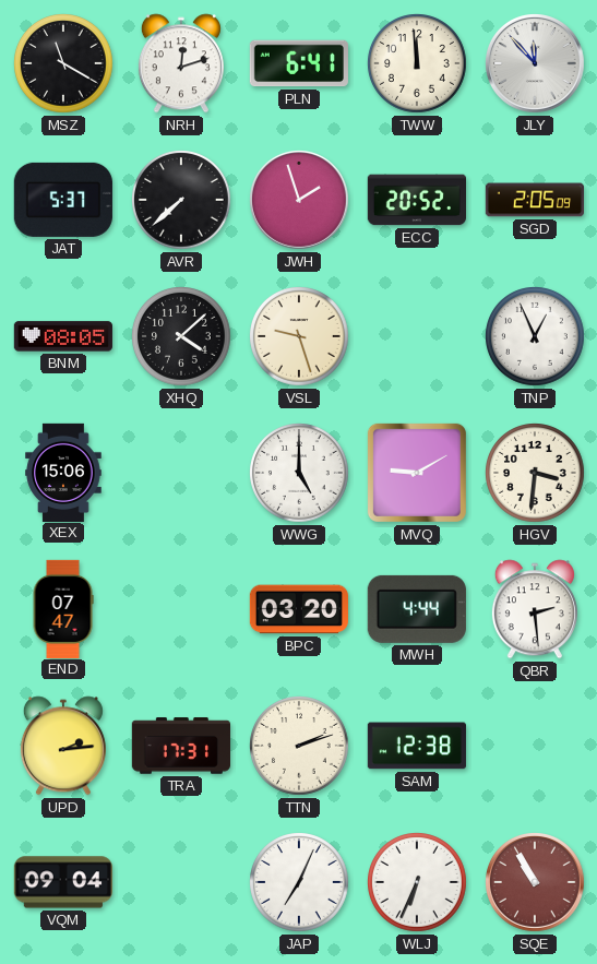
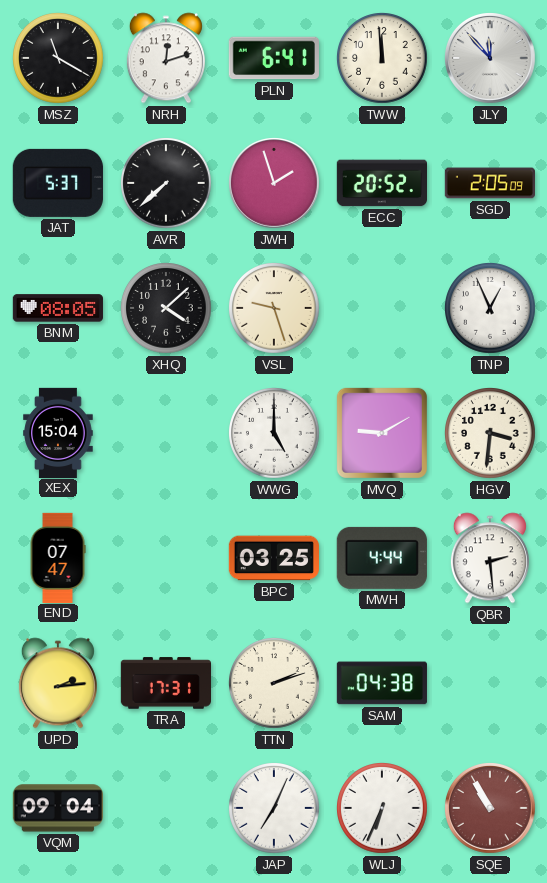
XEX: 15:06 -> 15:04 (58, 432)
BPC: 03:20 -> 03:25 (274, 558)
SAM: 12:38 -> 04:38 (382, 683)
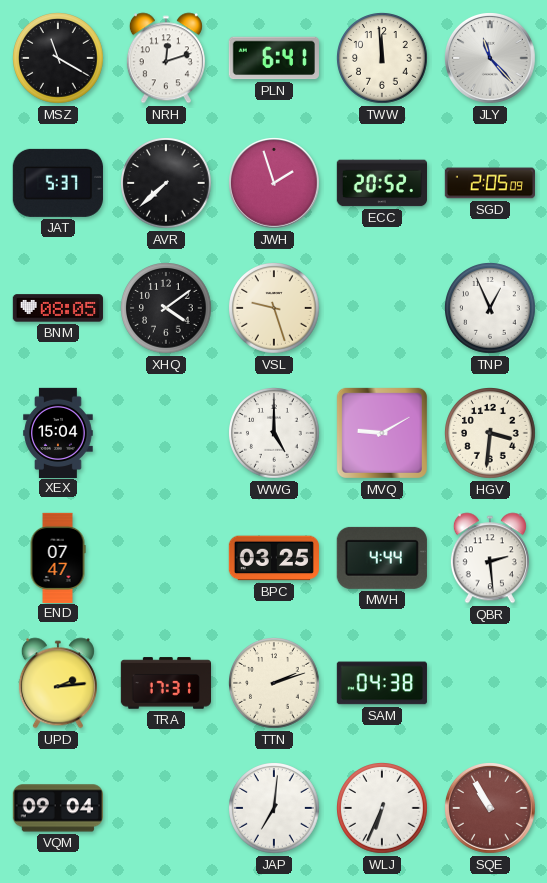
JLY: 11:53 -> 11:23 (491, 59)
XHQ: 4:08 -> 4:09 (167, 309)
JAP: 7:04 -> 7:01 (275, 809)
